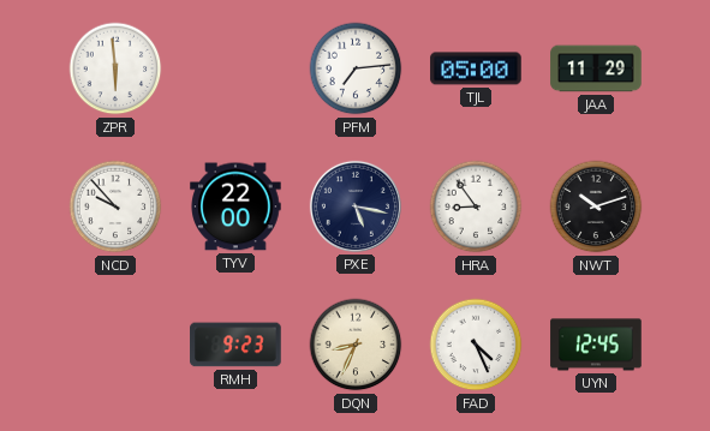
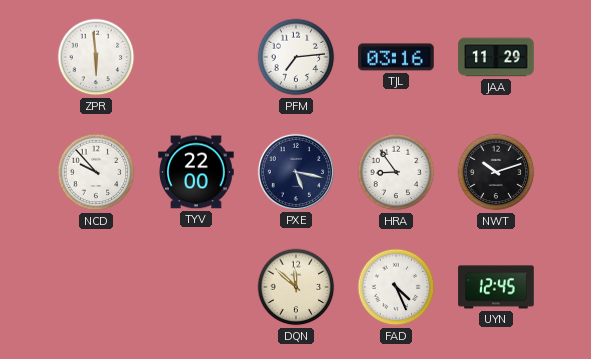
TJL: 05:00 -> 03:16 (396, 57)
RMH: 9:23 -> none (235, 345)
DQN: 8:34 -> 11:52 (296, 287)
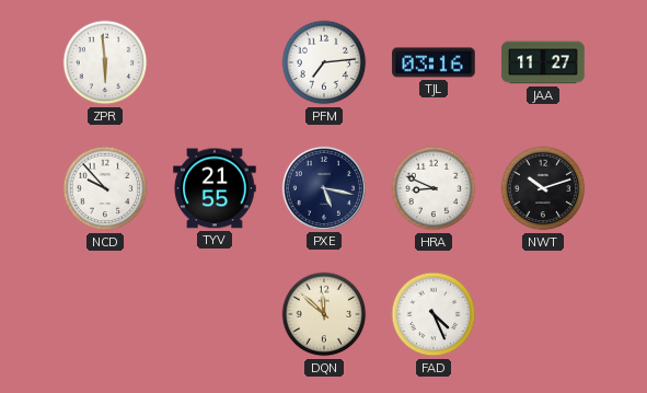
JAA: 11:29 -> 11:27 (543, 62)
TYV: 22:00 -> 21:55 (215, 188)
HRA: 8:54 -> 8:49 (434, 188)
UYN: 12:45 -> none (496, 287)
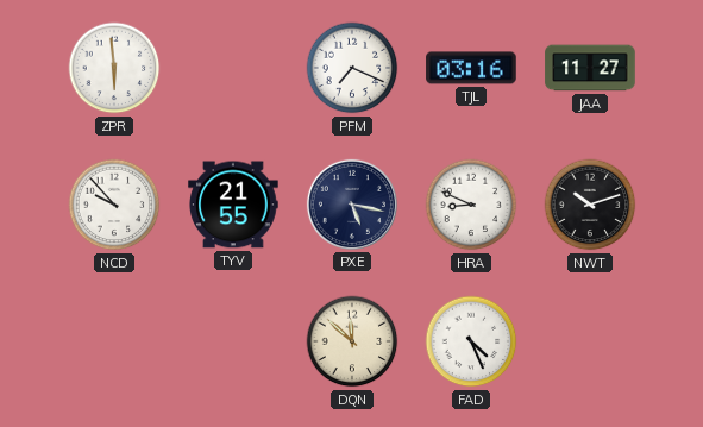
PFM: 7:14 -> 7:19 (352, 68)
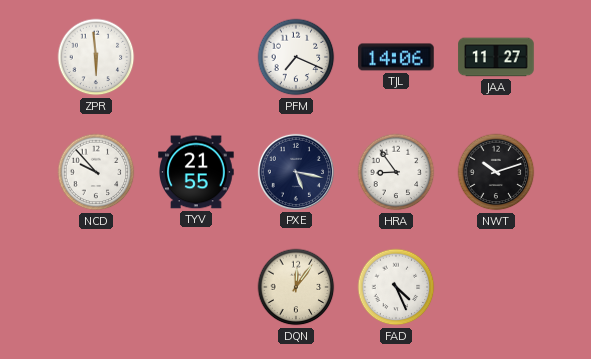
TJL: 03:16 -> 14:06 (396, 57)
HRA: 8:49 -> 8:54 (396, 172)
DQN: 11:52 -> 12:06 (296, 287)
